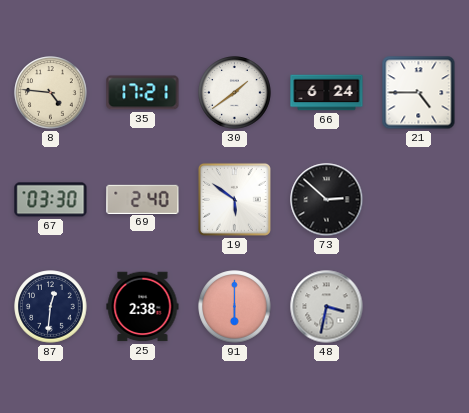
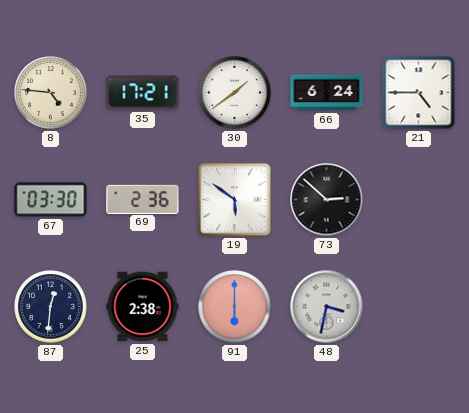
69: 2:40 -> 2:36 (143, 199)
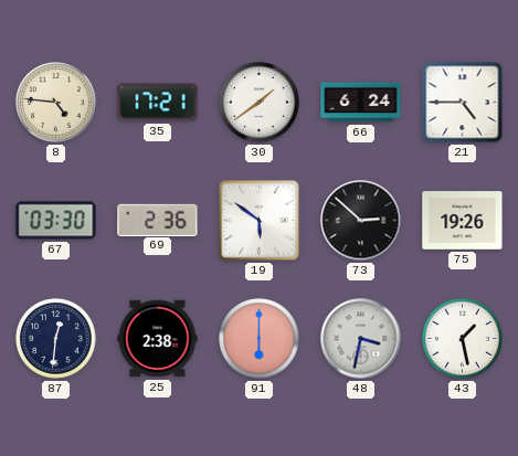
75: none -> 19:26 (463, 221)
43: none -> 1:28 (463, 339)
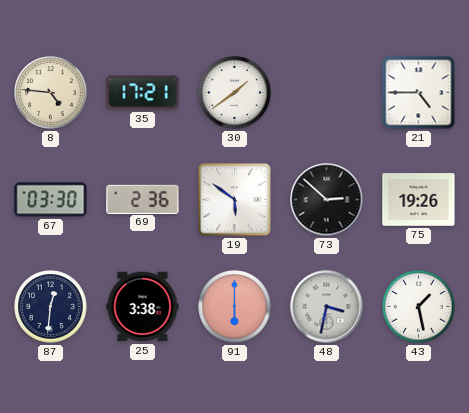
66: 6:24 -> none (361, 103)
25: 2:38 -> 3:38 (143, 307)
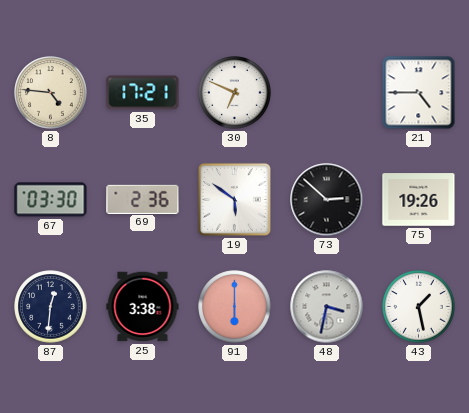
30: 1:39 -> 6:49 (235, 93)
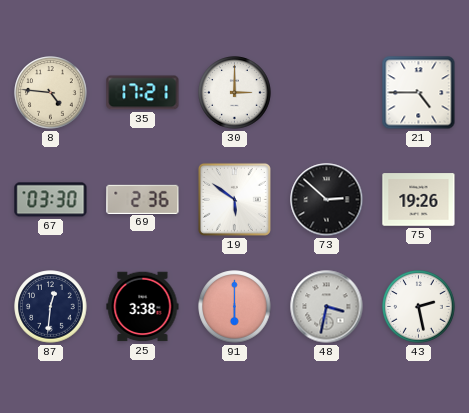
30: 6:49 -> 3:00 (235, 93)
43: 1:28 -> 2:28 (419, 307)
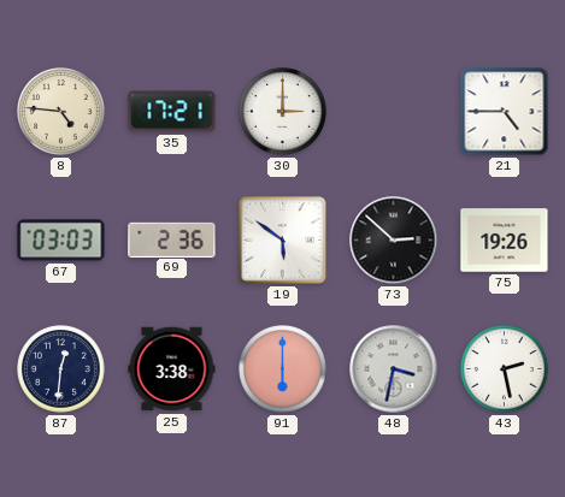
67: 03:30 -> 03:03 (61, 241)
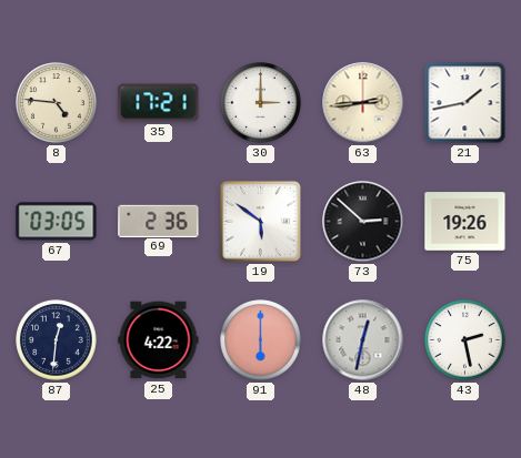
63: none -> 2:44 (363, 103)
21: 4:45 -> 1:43 (465, 103)
67: 03:03 -> 03:05 (57, 222)
25: 3:38 -> 4:22 (159, 340)
48: 3:32 -> 12:32 (363, 340)
